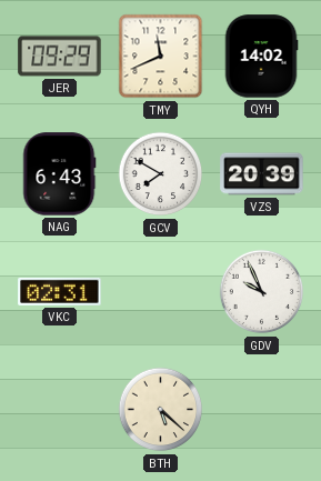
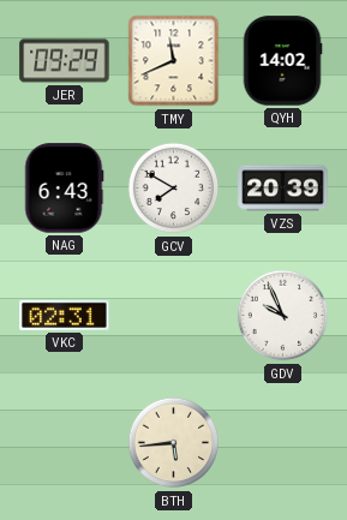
BTH: 5:22 -> 5:44 (174, 443)
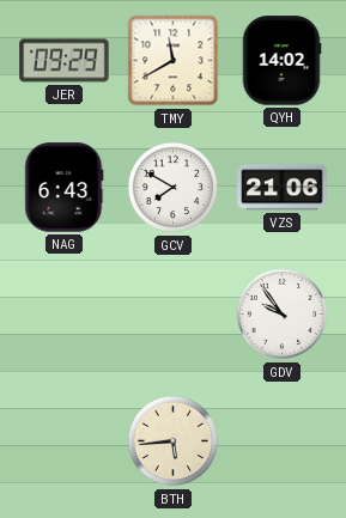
TMY: 11:41 -> 11:40 (174, 61)
VZS: 20:39 -> 21:06 (283, 188)
VKC: 02:31 -> none (65, 315)
GDV: 9:56 -> 9:54 (283, 315)
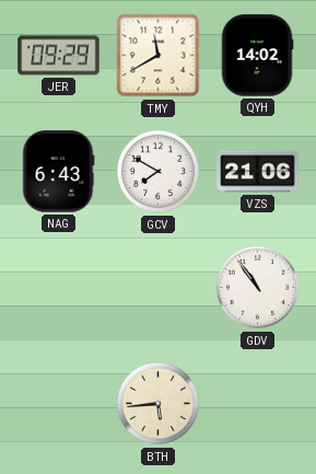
GDV: 9:54 -> 10:54 (258, 288)
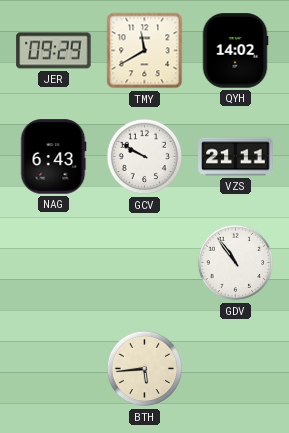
GCV: 7:50 -> 9:50 (145, 157)
VZS: 21:06 -> 21:11 (236, 157)
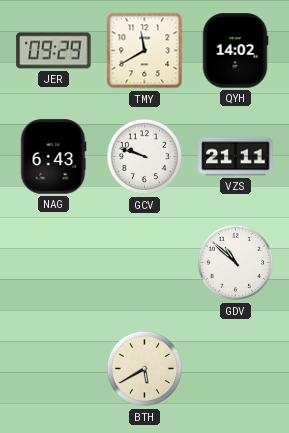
GCV: 9:50 -> 9:48 (145, 157)
GDV: 10:54 -> 10:52 (236, 263)
BTH: 5:44 -> 5:40 (145, 369)
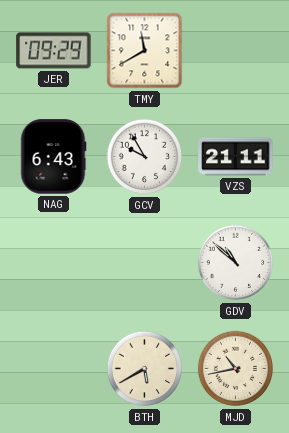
QYH: 14:02 -> none (235, 51)
GCV: 9:48 -> 9:55 (145, 157)
MJD: none -> 10:43 (236, 369)
